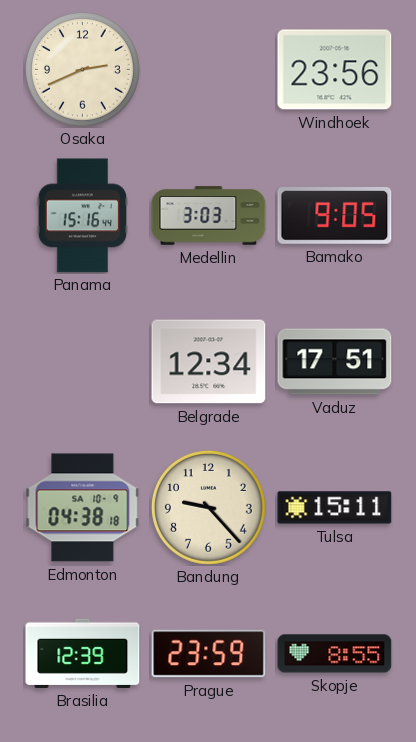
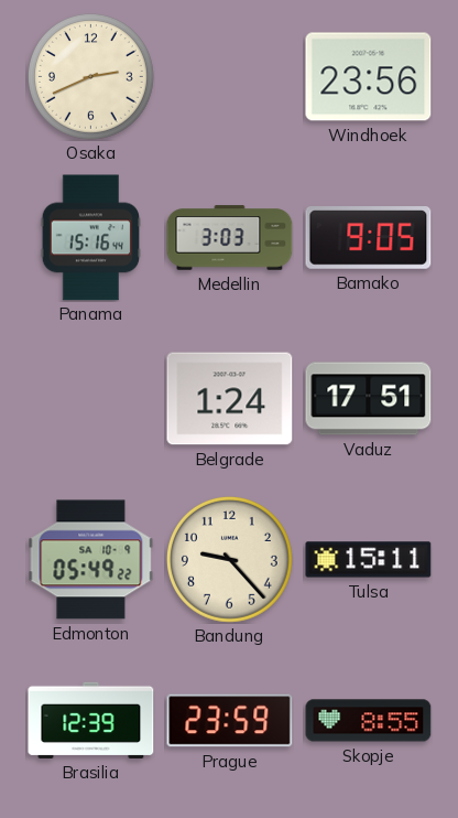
Belgrade: 12:34 -> 1:24 (230, 399)
Edmonton: 04:38 -> 05:49 (91, 560)
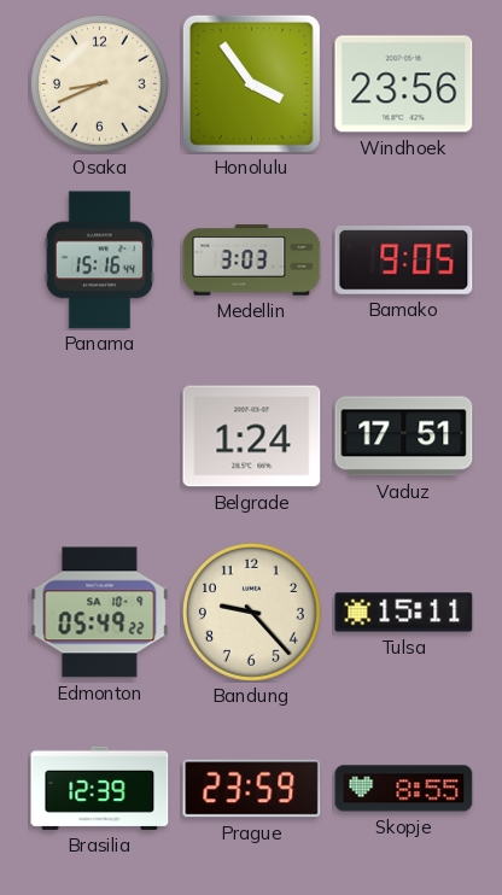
Osaka: 2:41 -> 8:41 (99, 83)
Honolulu: none -> 3:54 (251, 83)
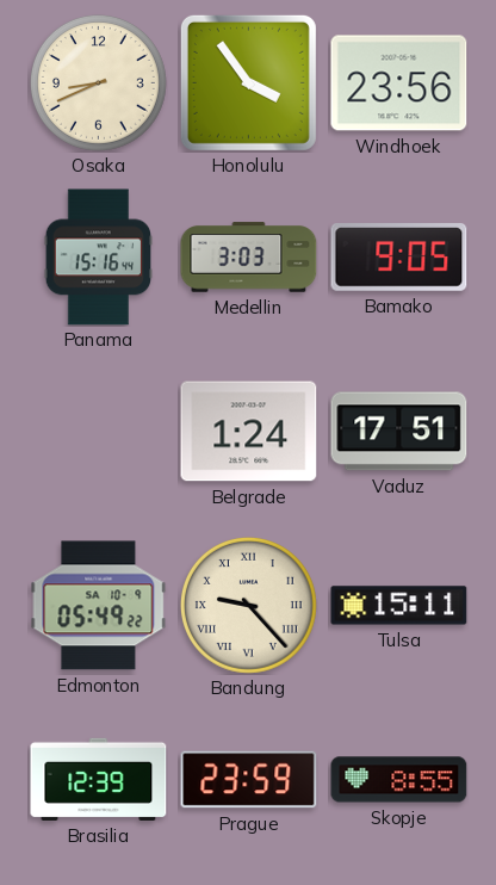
Bandung numerals: Arabic -> Roman (248, 605)
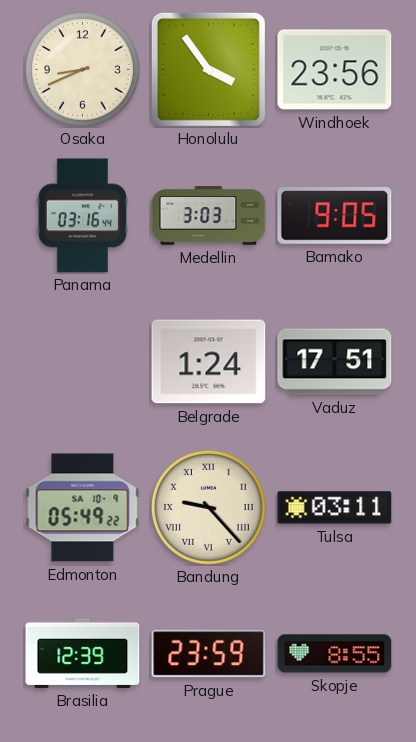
Panama: 15:16 -> 03:16 (82, 216)
Tulsa: 15:11 -> 03:11 (335, 508)
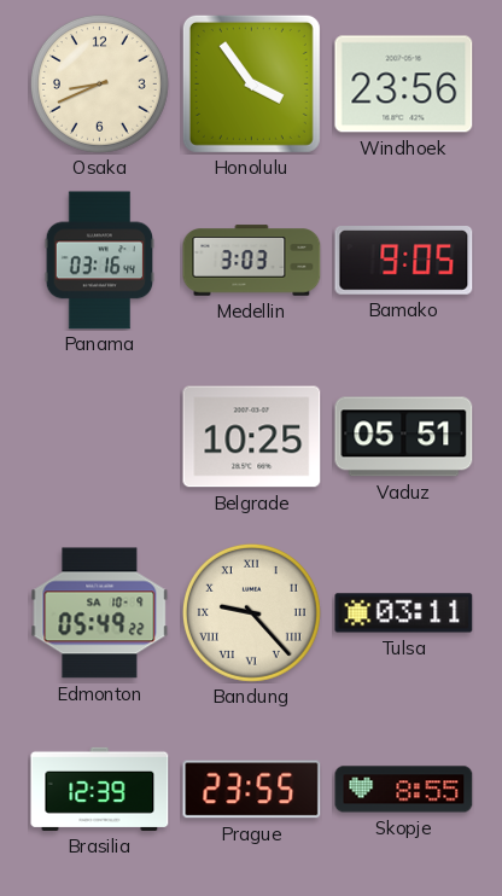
Belgrade: 1:24 -> 10:25 (252, 437)
Vaduz: 17:51 -> 05:51 (404, 437)
Prague: 23:59 -> 23:55 (252, 790)
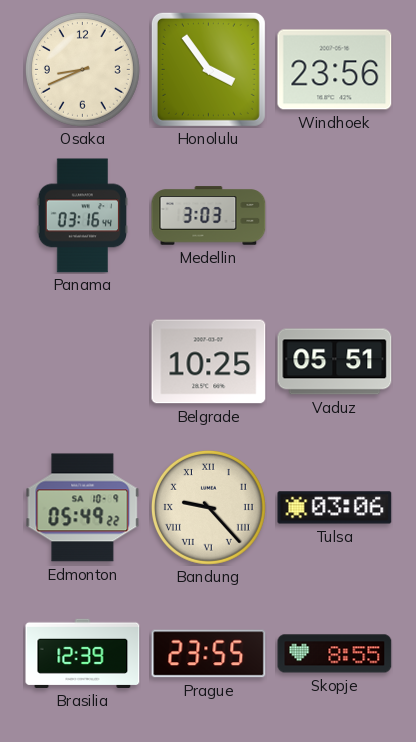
Bamako: 9:05 -> none (404, 261)
Tulsa: 03:11 -> 03:06 (335, 508)
